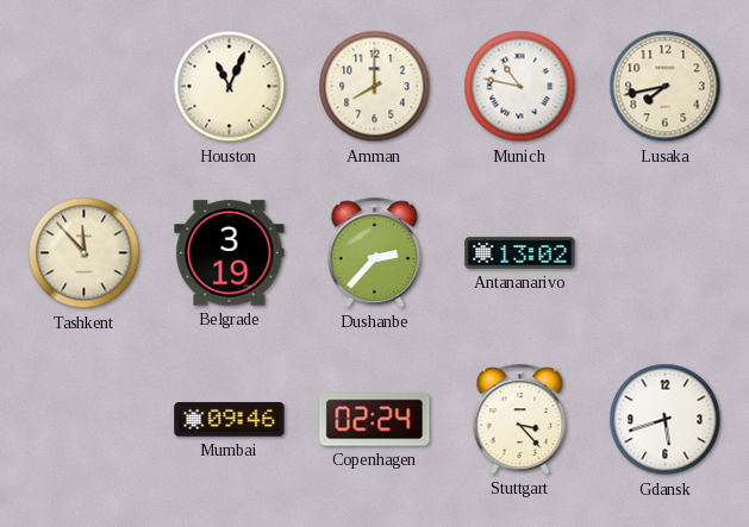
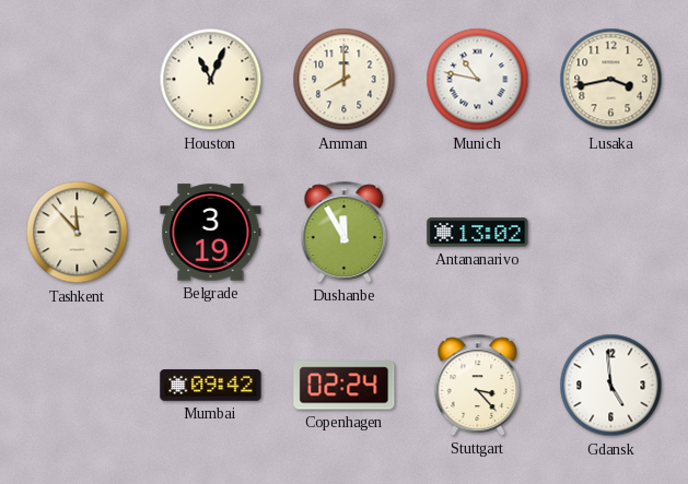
Lusaka: 7:43 -> 3:43 (611, 80)
Dushanbe: 2:37 -> 11:55 (345, 232)
Mumbai: 09:46 -> 09:42 (211, 386)
Gdansk: 5:42 -> 4:59 (611, 386)
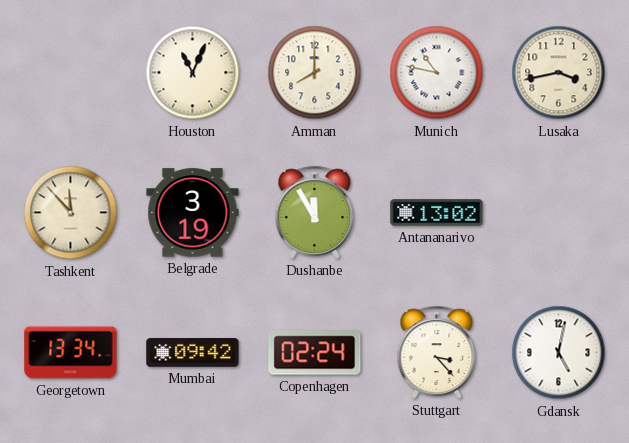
Georgetown: none -> 13:34 (71, 353)
Gdansk: 4:59 -> 5:02 (559, 353)
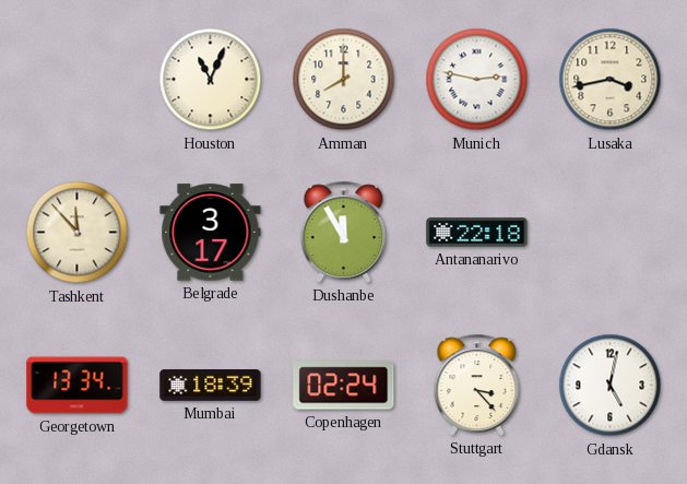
Munich: 10:47 -> 2:47 (477, 80)
Belgrade: 3:19 -> 3:17 (211, 233)
Antananarivo: 13:02 -> 22:18 (477, 233)
Mumbai: 09:42 -> 18:39 (211, 386)
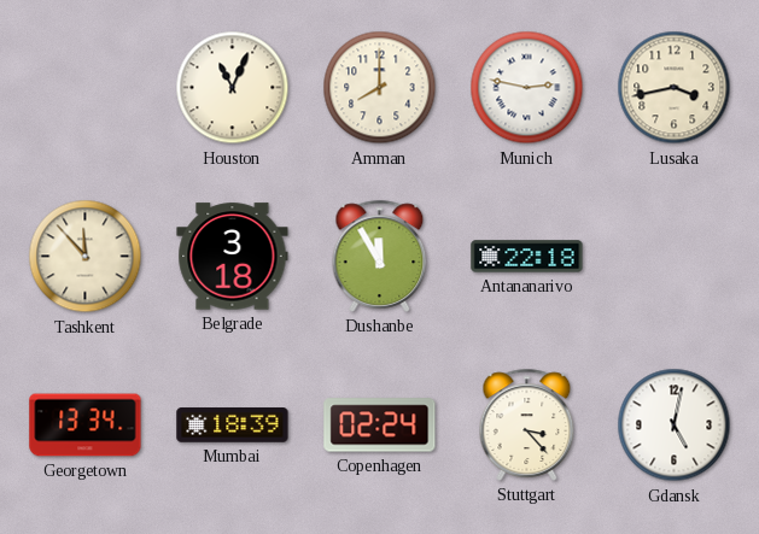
Belgrade: 3:17 -> 3:18 (233, 257)
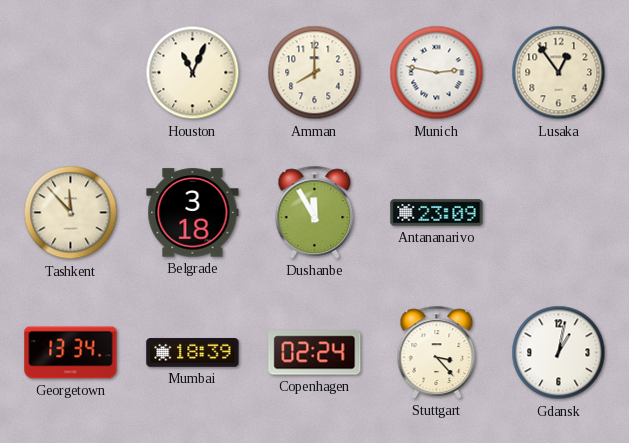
Lusaka: 3:43 -> 12:54 (559, 73)
Antananarivo: 22:18 -> 23:09 (437, 213)
Gdansk: 5:02 -> 1:02 (559, 353)
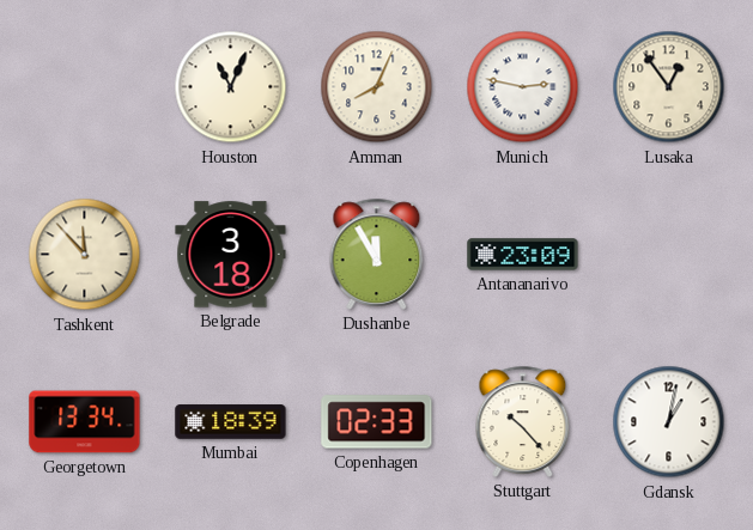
Amman: 8:00 -> 8:04 (377, 87)
Copenhagen: 02:24 -> 02:33 (377, 422)
Stuttgart: 3:23 -> 10:23 (523, 421)
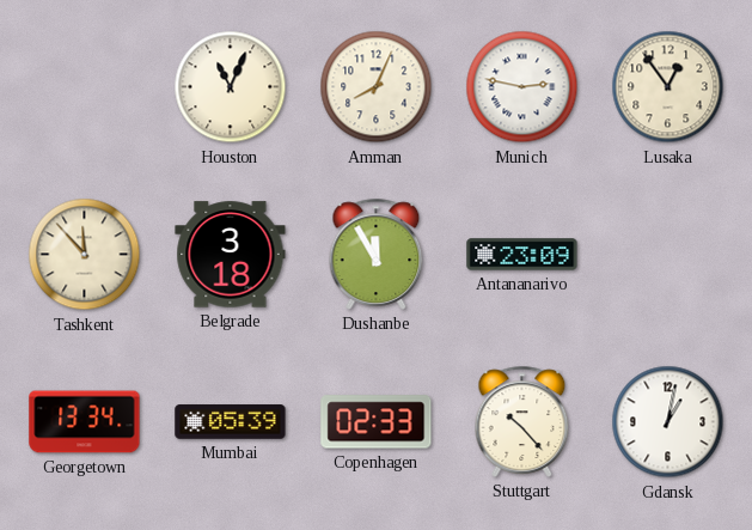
Mumbai: 18:39 -> 05:39 (231, 422)
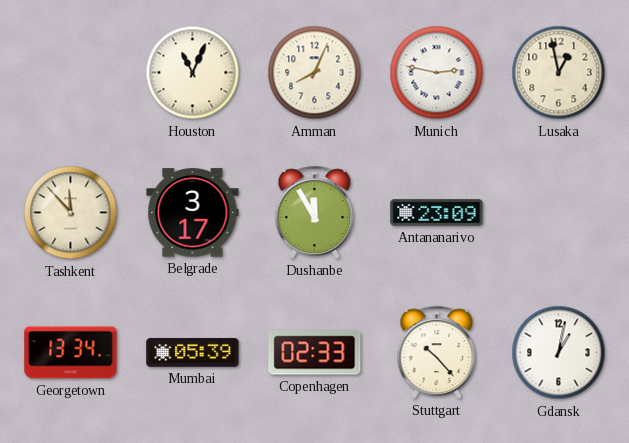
Lusaka: 12:54 -> 12:58 (559, 73)
Belgrade: 3:18 -> 3:17 (193, 213)
